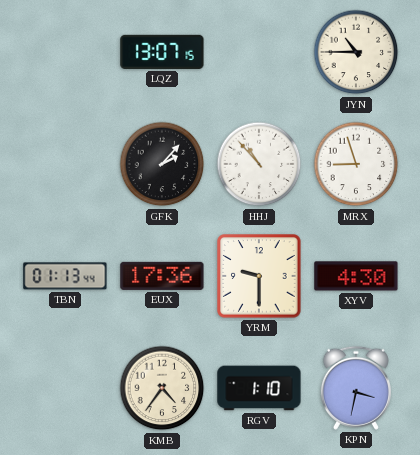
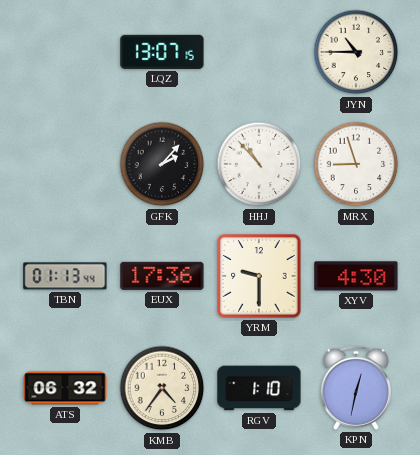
ATS: none -> 06:32 (65, 388)
KPN: 3:32 -> 12:32 (356, 388)
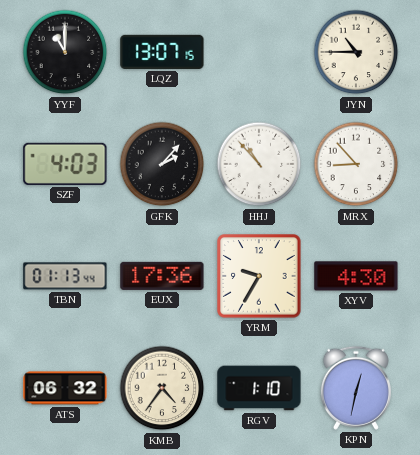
YYF: none -> 11:00 (65, 52)
SZF: none -> 4:03 (65, 164)
MRX: 8:57 -> 8:53 (356, 164)
YRM: 9:30 -> 9:35 (259, 276)
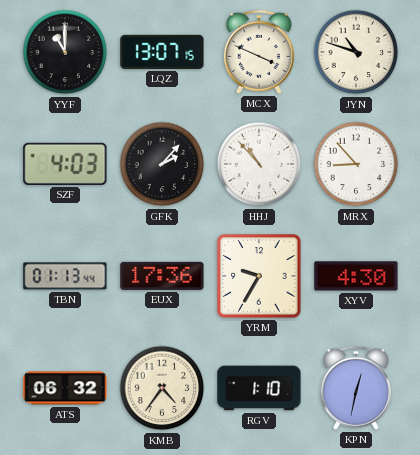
MCX: none -> 3:49 (259, 52)
JYN: 10:45 -> 10:48 (356, 52)
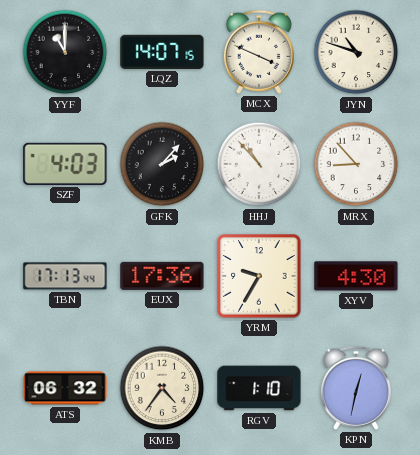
LQZ: 13:07 -> 14:07 (162, 52)
TBN: 01:13 -> 17:13 (65, 276)
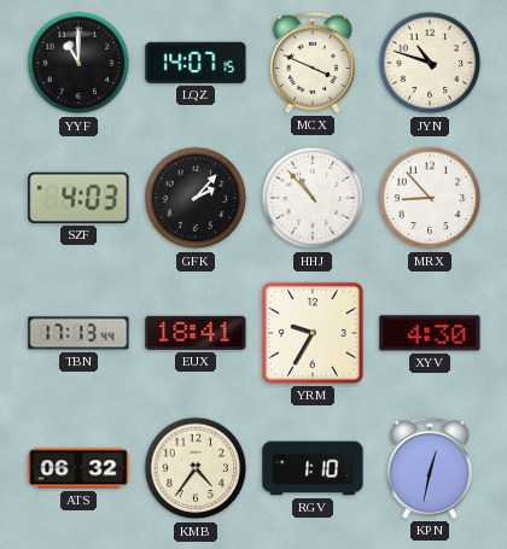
EUX: 17:36 -> 18:41 (196, 333)
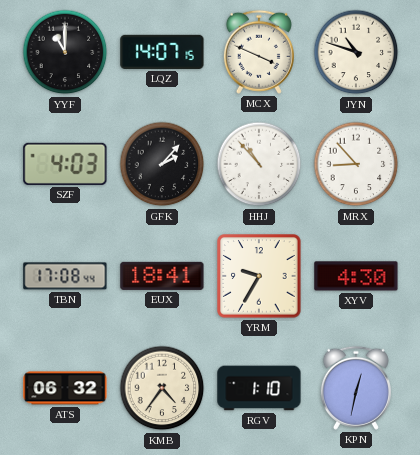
TBN: 17:13 -> 17:08 (65, 276)
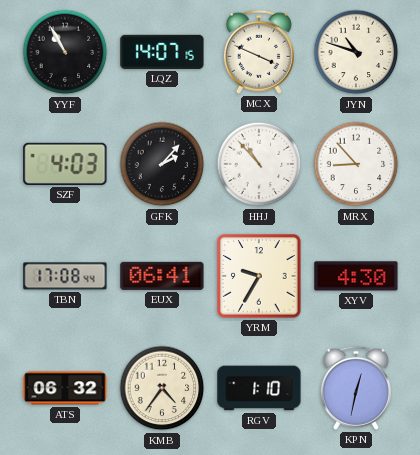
YYF: 11:00 -> 10:55 (65, 52)
EUX: 18:41 -> 06:41 (162, 276)
